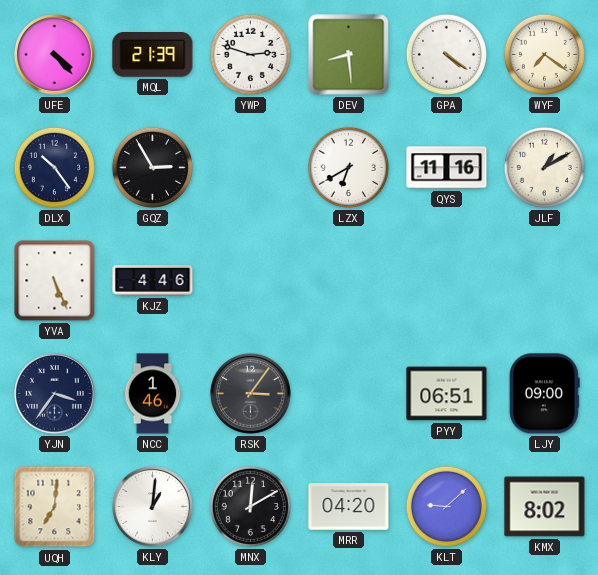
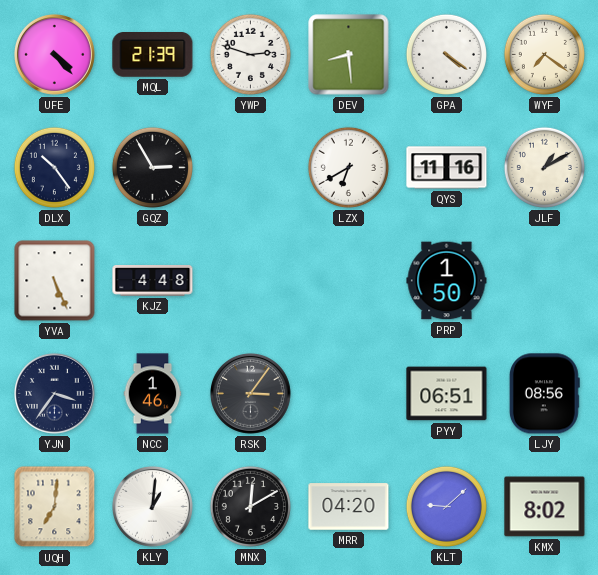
KJZ: 4:46 -> 4:48 (153, 281)
PRP: none -> 1:50 (447, 281)
LJY: 09:00 -> 08:56 (544, 394)
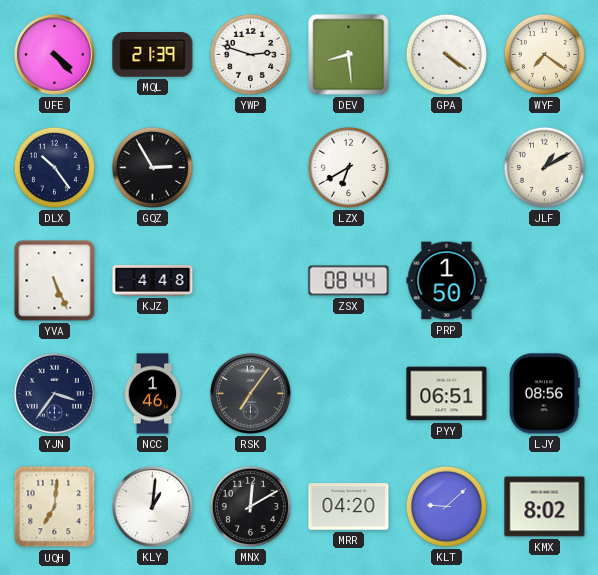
QYS: 11:16 -> none (447, 168)
ZSX: none -> 08:44 (349, 281)
RSK: 3:06 -> 7:06 (250, 393)
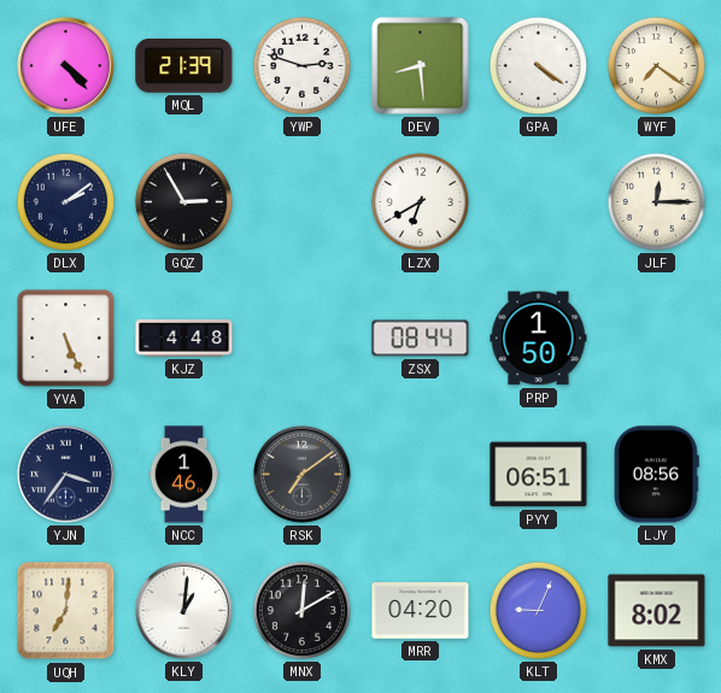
DLX: 10:24 -> 2:09 (65, 201)
JLF: 1:10 -> 12:15 (656, 201)
RSK: 7:06 -> 7:09 (301, 474)
KLT: 9:08 -> 9:04 (538, 610)
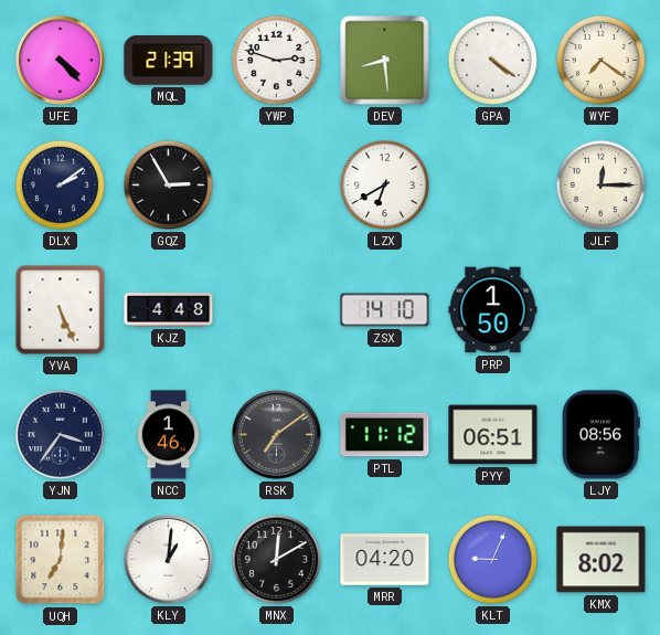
ZSX: 08:44 -> 14:10 (385, 310)
PTL: none -> 11:12 (385, 435)
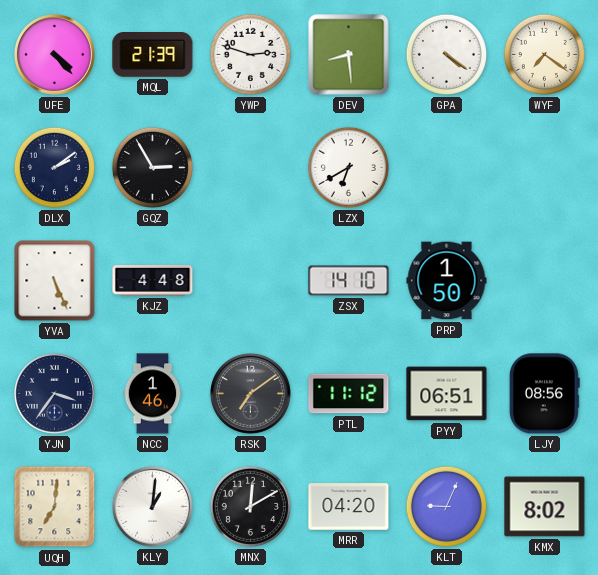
JLF: 12:15 -> none (600, 184)
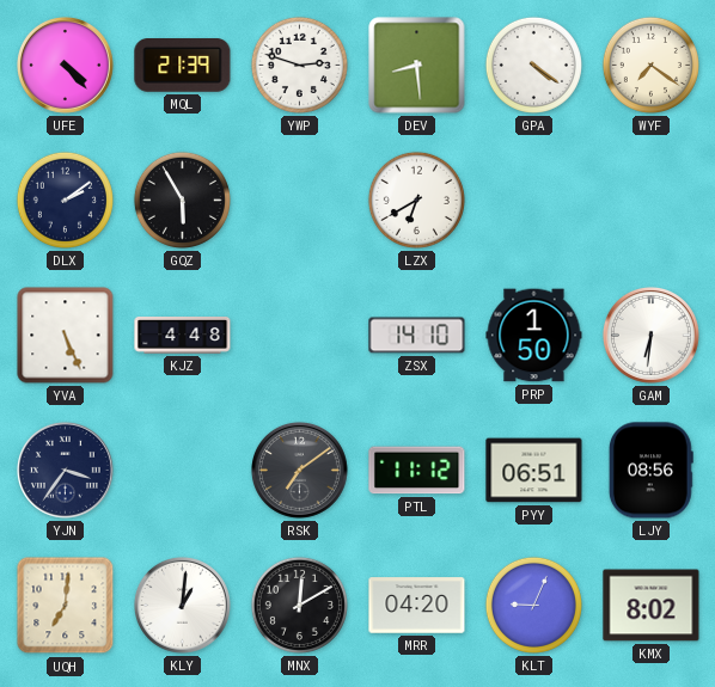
GQZ: 2:55 -> 5:55 (182, 200)
GAM: none -> 6:31 (650, 335)
NCC: 1:46 -> none (153, 394)
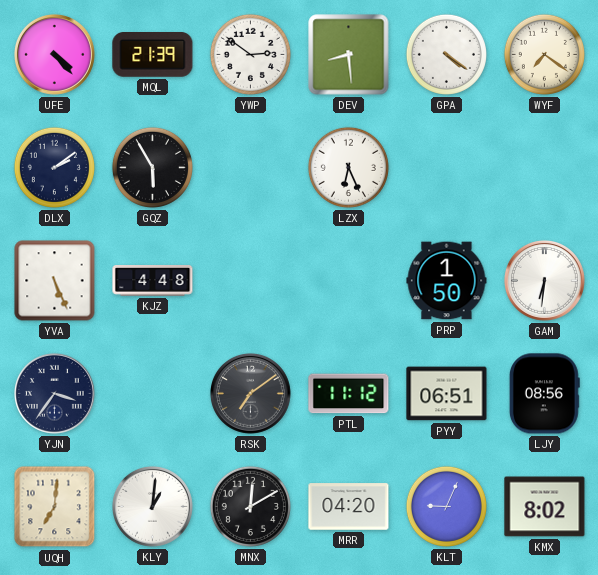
YWP: 2:48 -> 2:51 (250, 54)
LZX: 6:40 -> 6:26 (348, 167)
ZSX: 14:10 -> none (417, 336)
